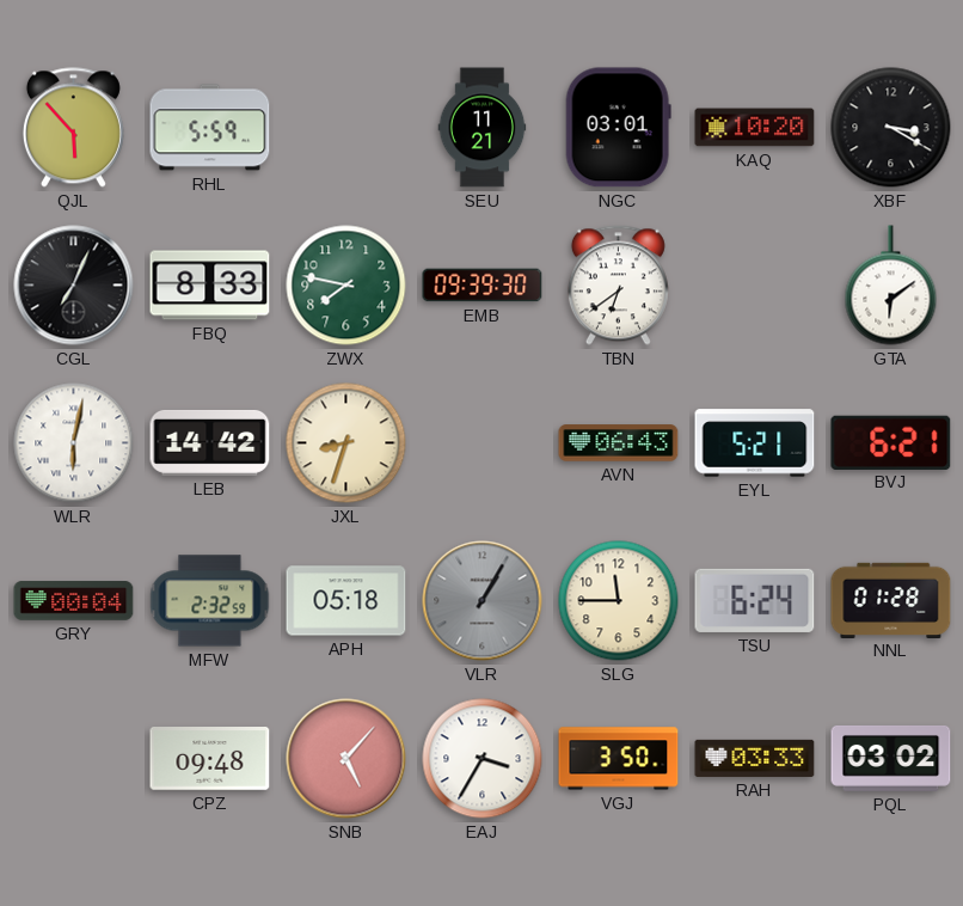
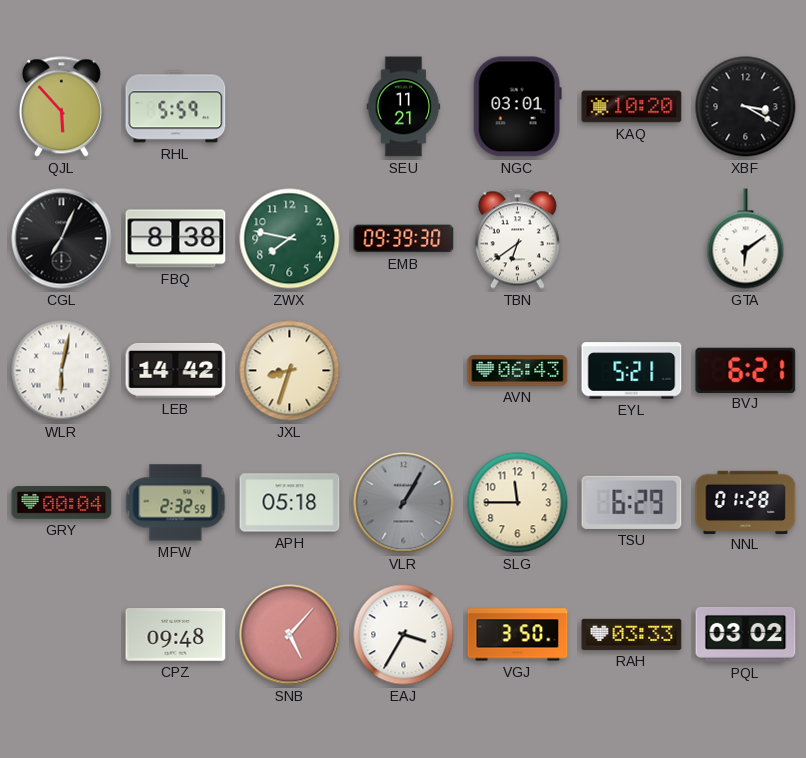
FBQ: 8:33 -> 8:38 (176, 239)
TSU: 6:24 -> 6:29 (632, 502)
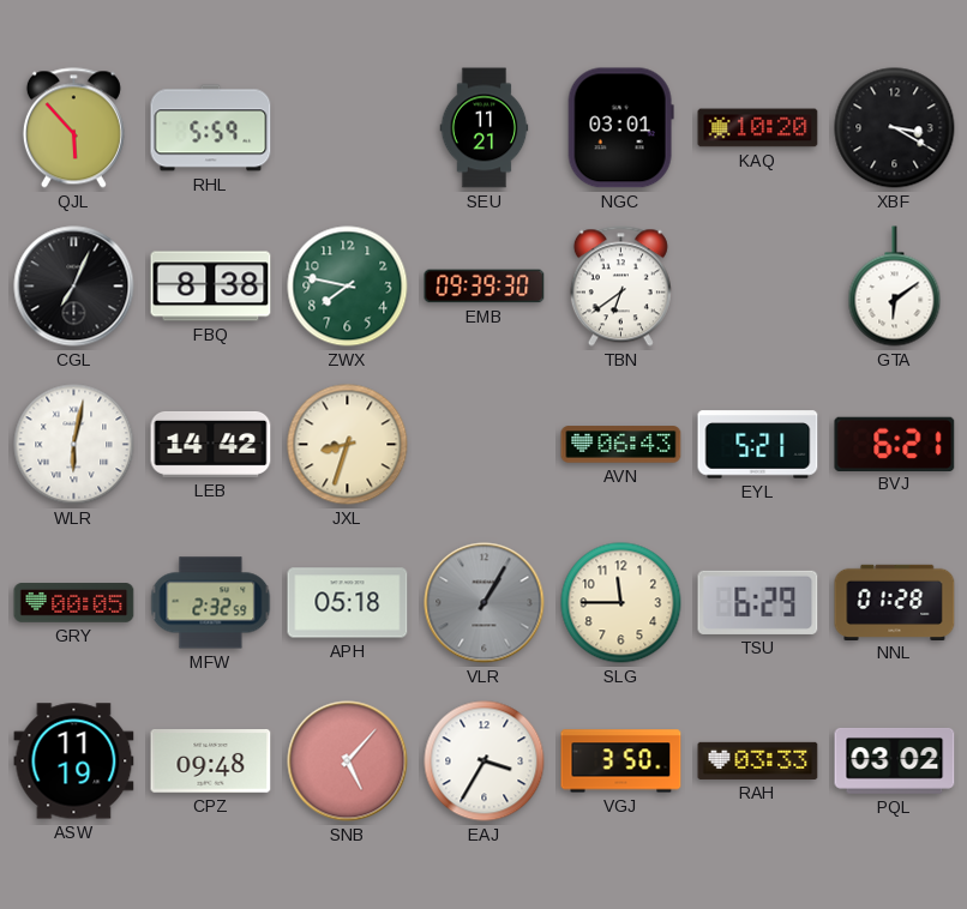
GRY: 00:04 -> 00:05 (74, 603)
ASW: none -> 11:19 (74, 761)
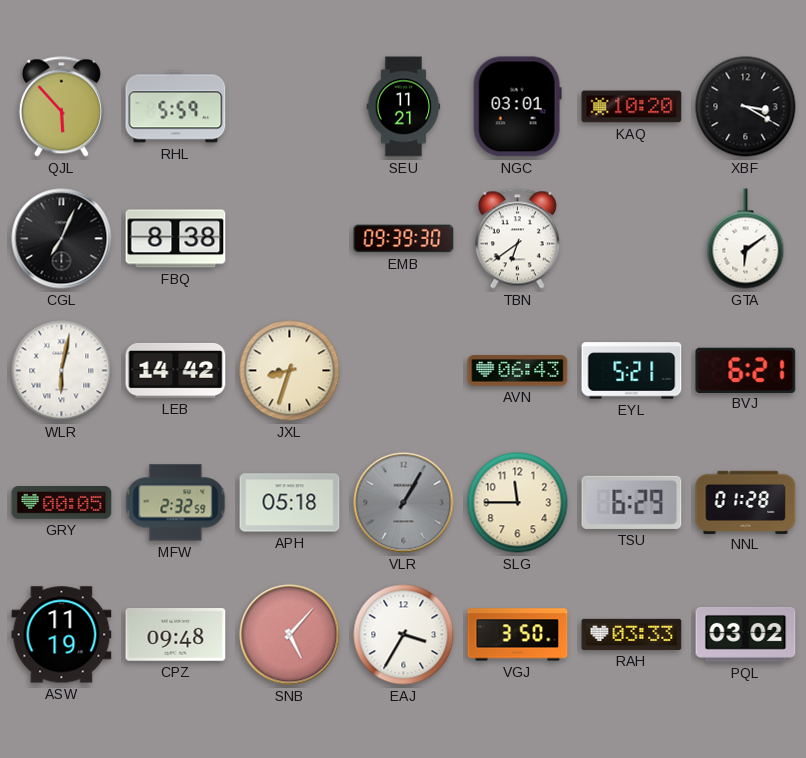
ZWX: 7:47 -> none (348, 287)
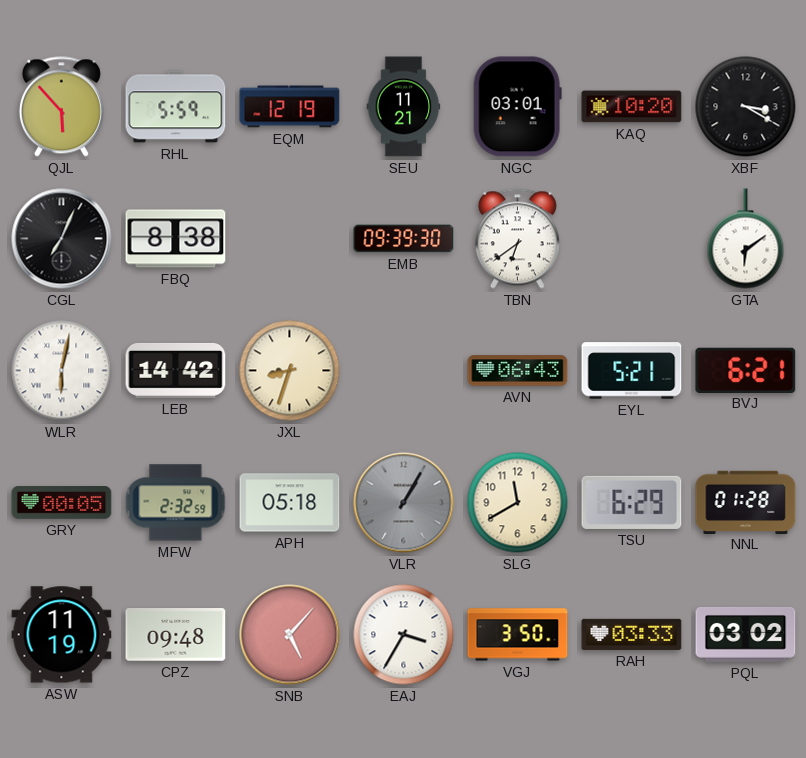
EQM: none -> 12:19 (290, 107)
SLG: 11:45 -> 11:40 (518, 503)
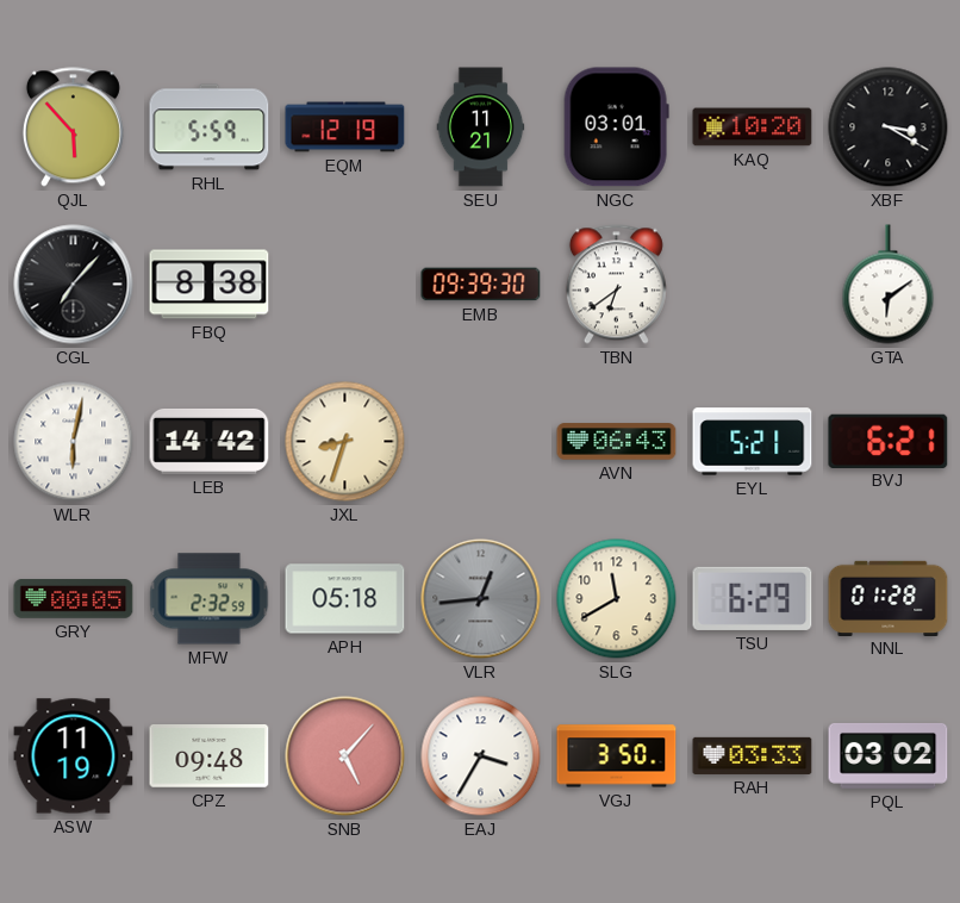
CGL: 7:04 -> 7:07 (74, 285)
VLR: 1:05 -> 12:44 (481, 599)
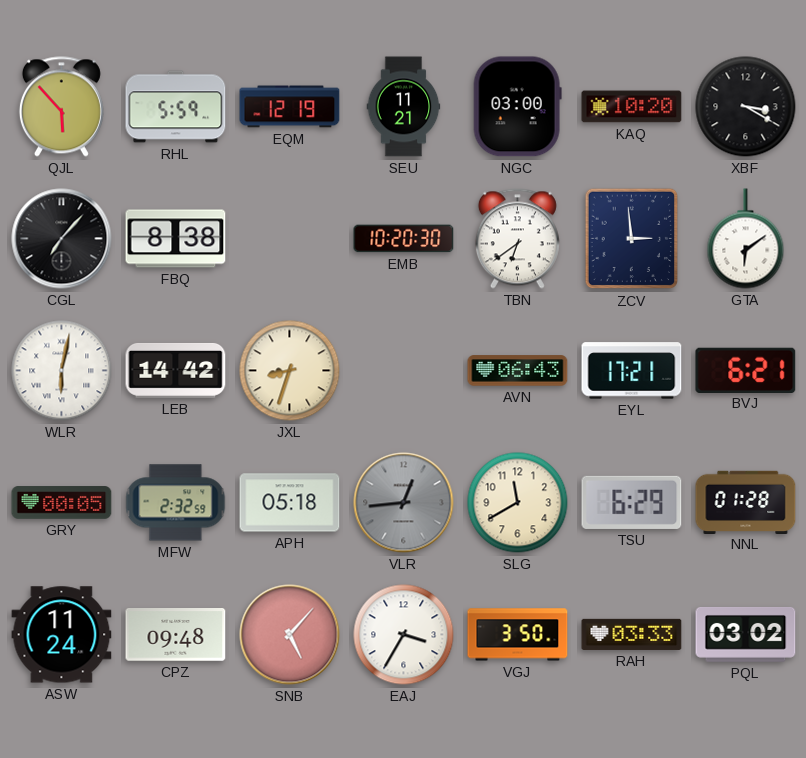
NGC: 03:01 -> 03:00 (517, 107)
EMB: 09:39 -> 10:20 (404, 239)
ZCV: none -> 2:59 (632, 239)
EYL: 5:21 -> 17:21 (632, 371)
ASW: 11:19 -> 11:24 (62, 635)
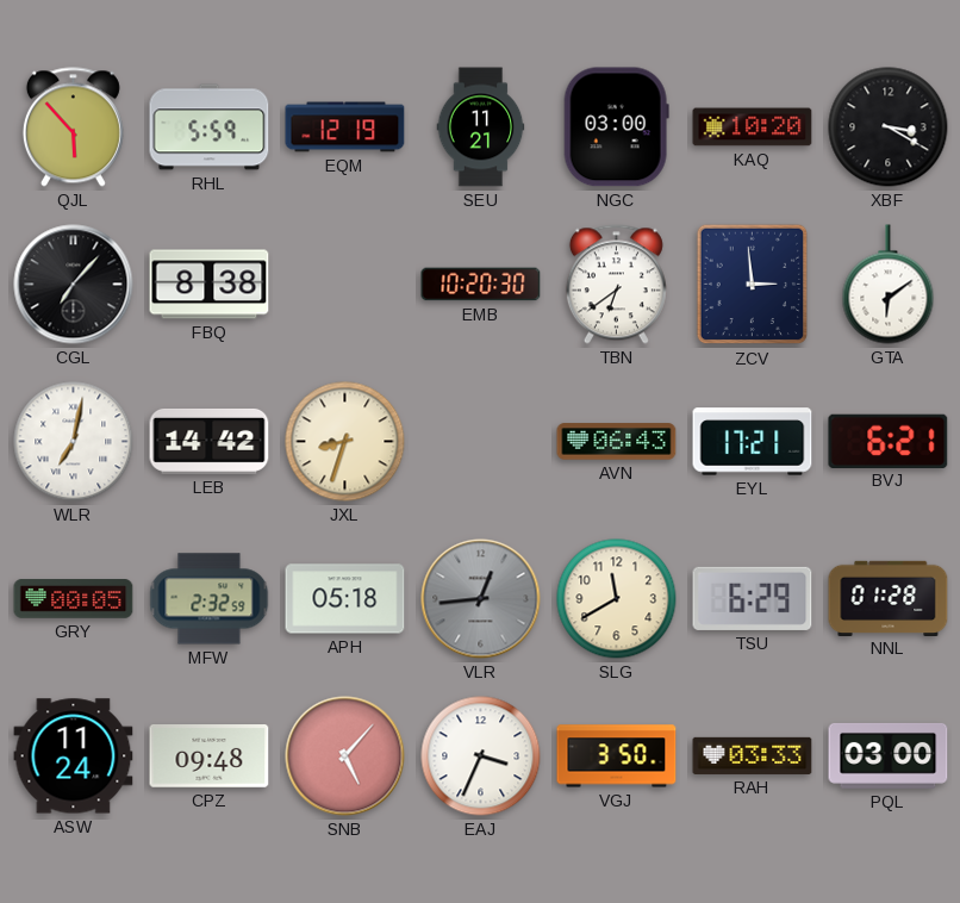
WLR: 6:02 -> 7:02 (74, 442)
EAJ: 3:35 -> 3:34 (481, 756)
PQL: 03:02 -> 03:00 (889, 756)
